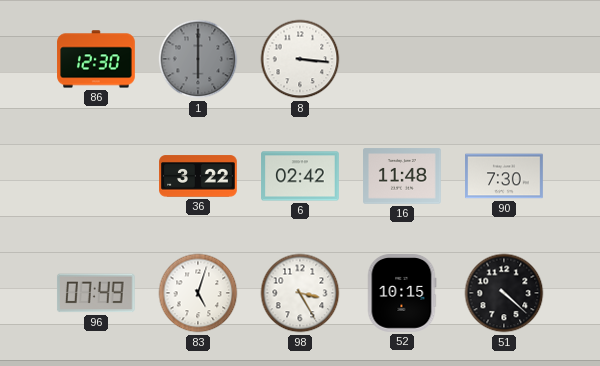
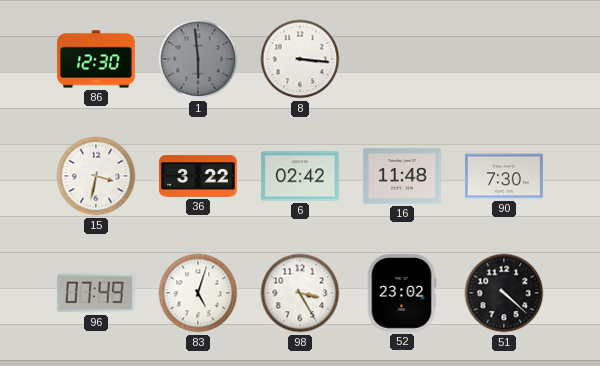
1: 6:00 -> 5:59 (198, 59)
15: none -> 3:32 (96, 176)
52: 10:15 -> 23:02 (402, 294)
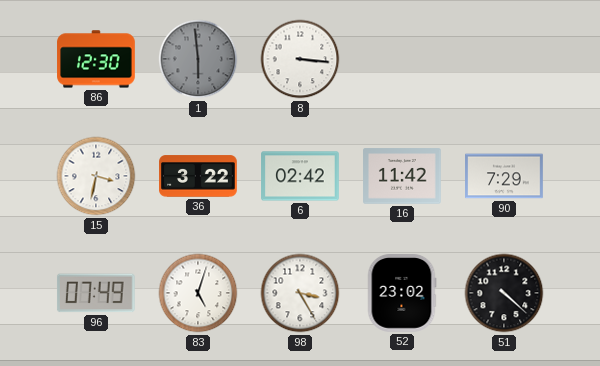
16: 11:48 -> 11:42 (402, 176)
90: 7:30 -> 7:29 (504, 176)
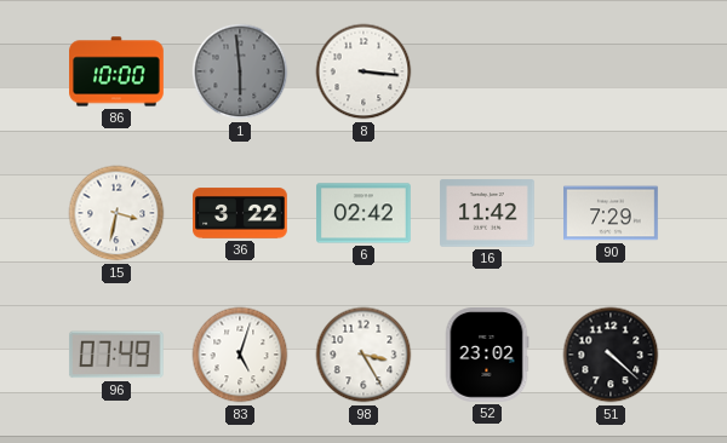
86: 12:30 -> 10:00 (116, 71)
